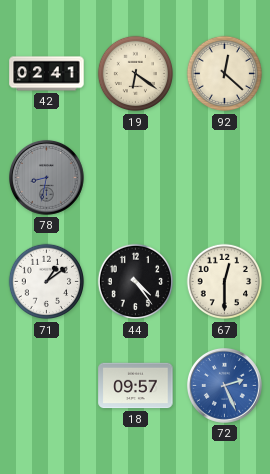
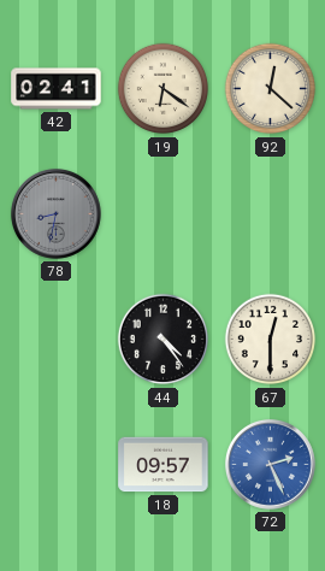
71: 1:09 -> none (47, 282)
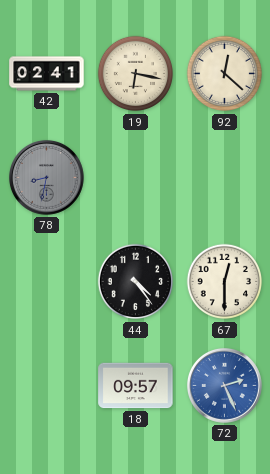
19: 6:21 -> 6:17 (136, 74)
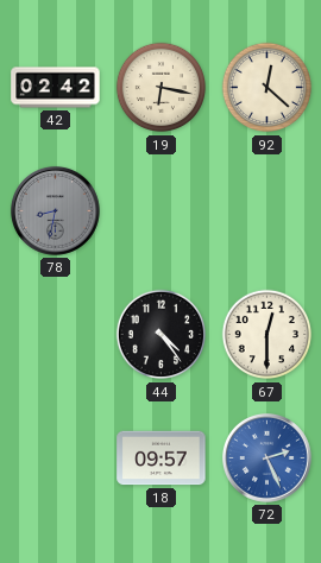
42: 02:41 -> 02:42 (56, 88)
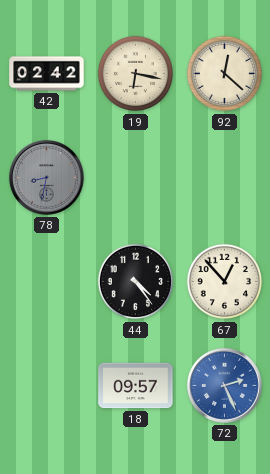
67: 12:30 -> 12:53 (225, 282)
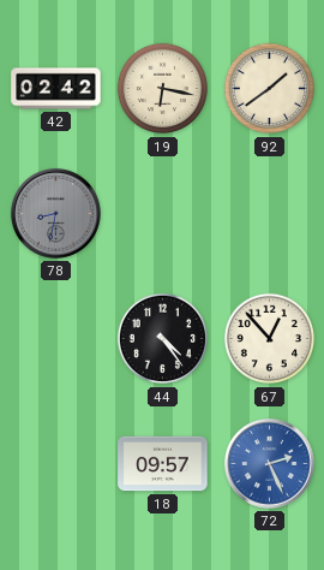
92: 12:22 -> 1:39 (270, 89)
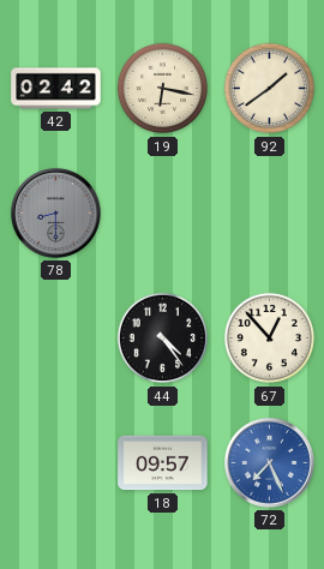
78: 8:32 -> 8:30 (55, 212)
72: 2:26 -> 7:26 (269, 462)
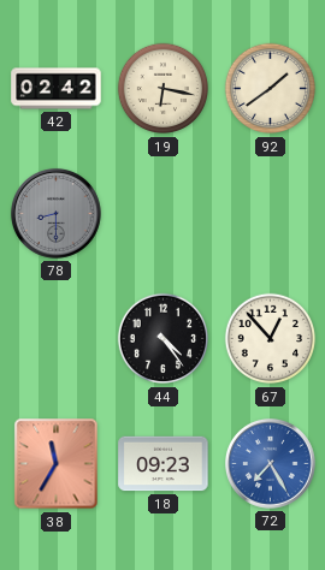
38: none -> 11:35 (57, 464)
18: 09:57 -> 09:23 (164, 464)
72: 7:26 -> 7:25 (270, 463)
